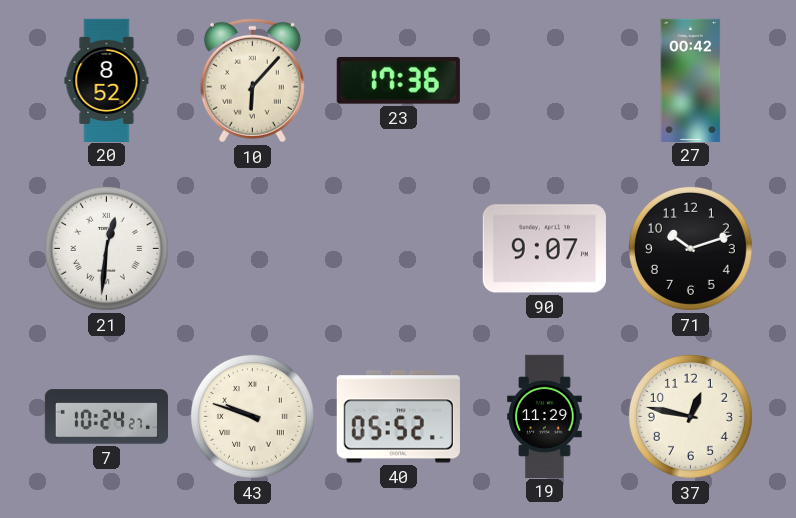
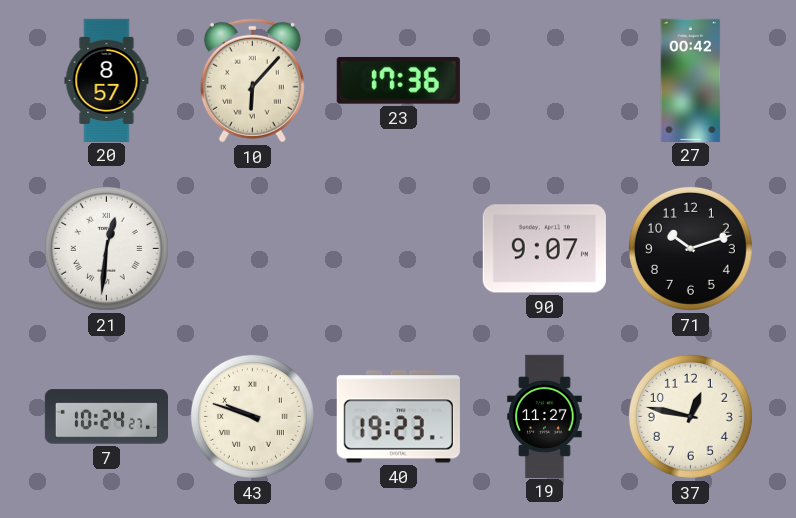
20: 8:52 -> 8:57 (107, 80)
40: 05:52 -> 19:23 (398, 417)
19: 11:29 -> 11:27 (545, 416)
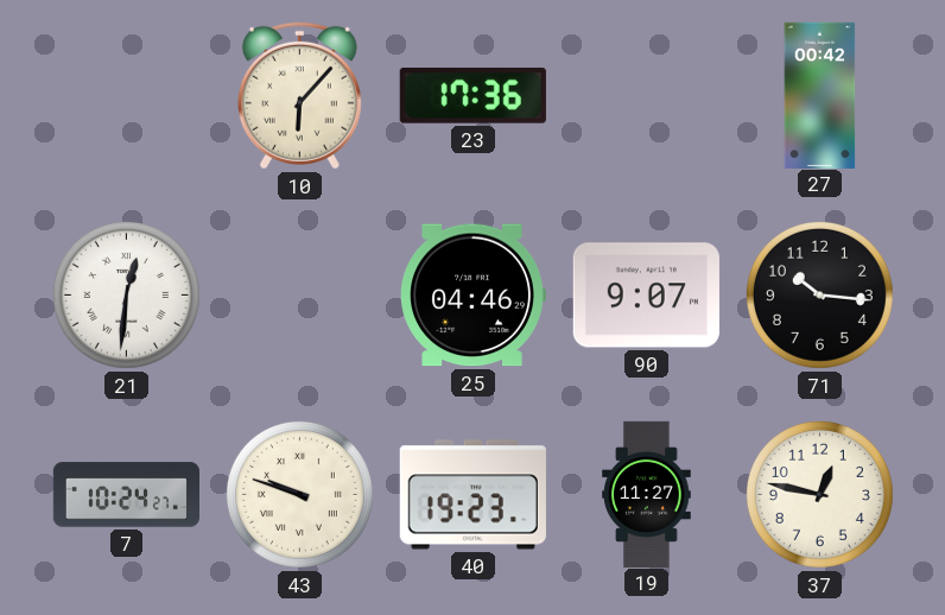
20: 8:57 -> none (107, 80)
25: none -> 04:46 (472, 296)
71: 10:12 -> 10:16 (819, 294)
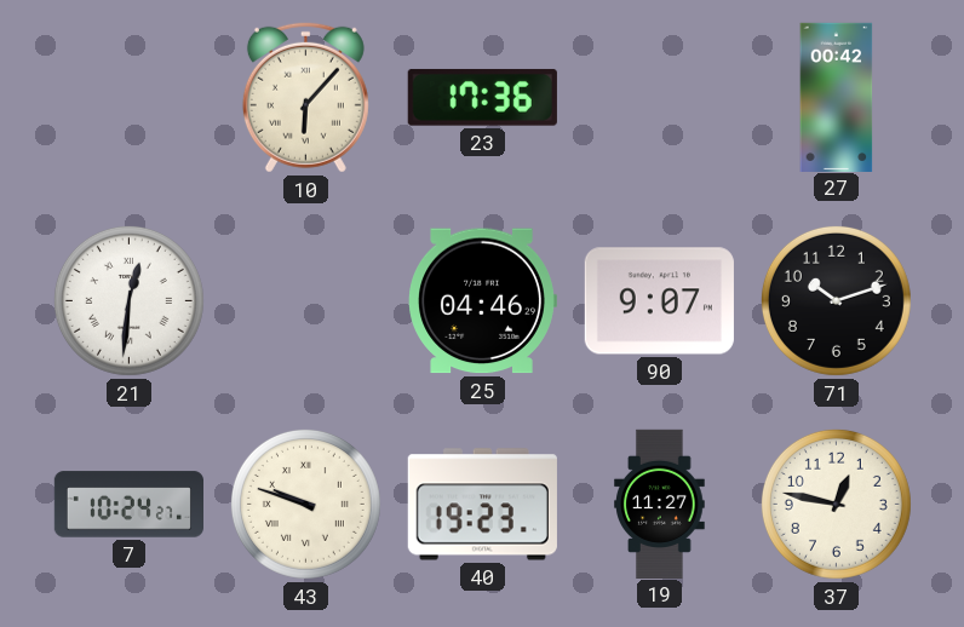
71: 10:16 -> 10:12 (836, 300)
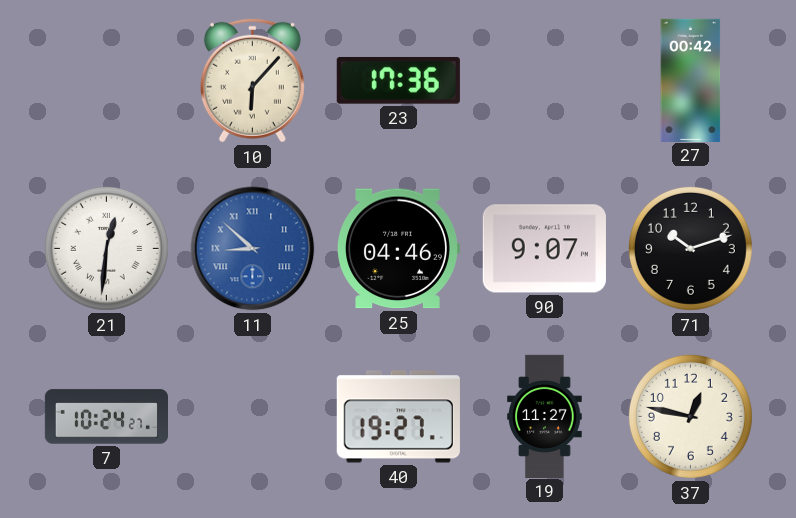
11: none -> 8:52 (253, 249)
43: 9:48 -> none (305, 504)
40: 19:23 -> 19:27 (398, 417)
